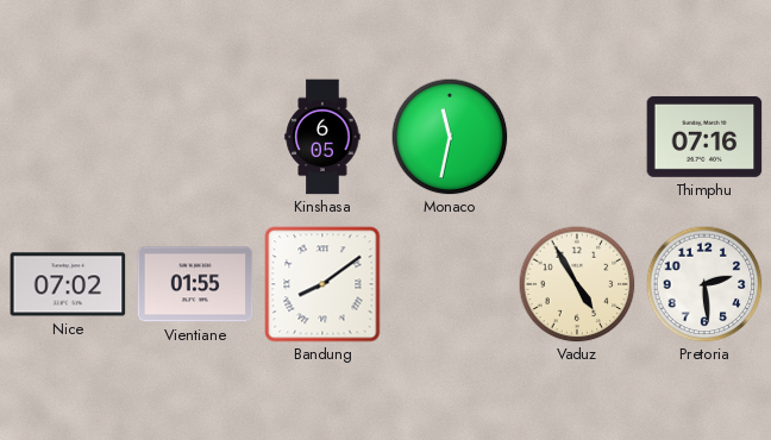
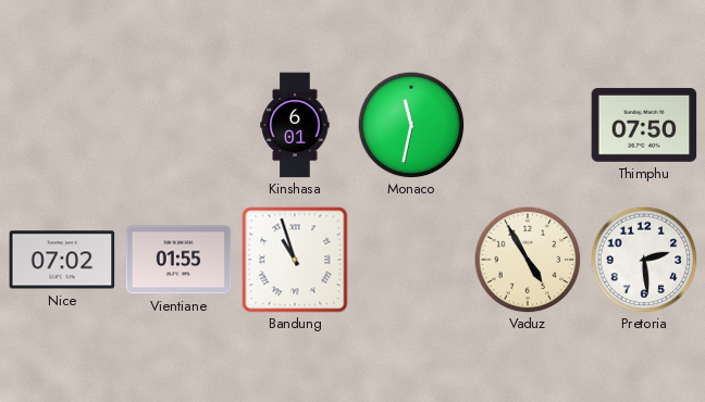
Kinshasa: 6:05 -> 6:01 (295, 125)
Thimphu: 07:16 -> 07:50 (644, 125)
Bandung: 8:09 -> 10:57 (295, 260)
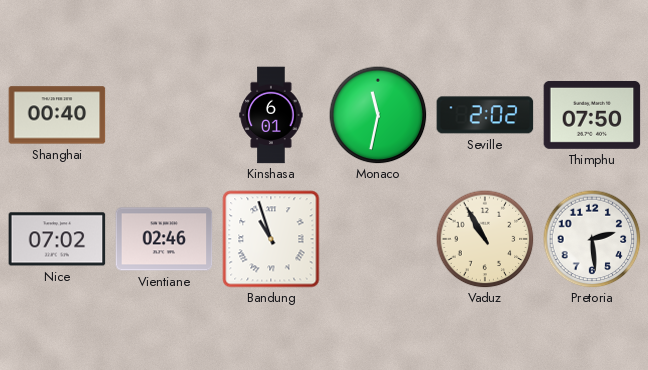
Shanghai: none -> 00:40 (57, 115)
Seville: none -> 2:02 (485, 115)
Vientiane: 01:55 -> 02:46 (164, 239)
Vaduz: 4:55 -> 10:55 (485, 239)
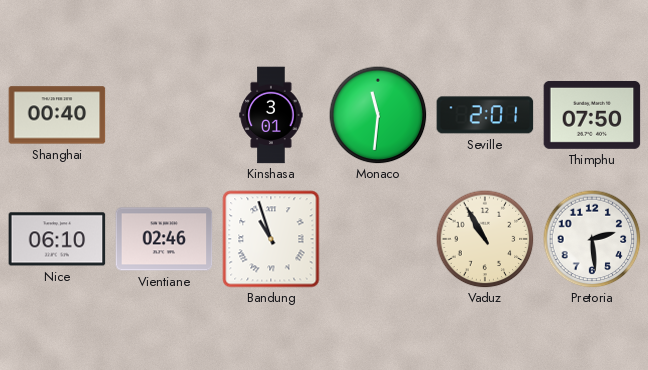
Kinshasa: 6:01 -> 3:01 (271, 115)
Monaco: 11:32 -> 11:31 (378, 115)
Seville: 2:02 -> 2:01 (485, 115)
Nice: 07:02 -> 06:10 (57, 239)
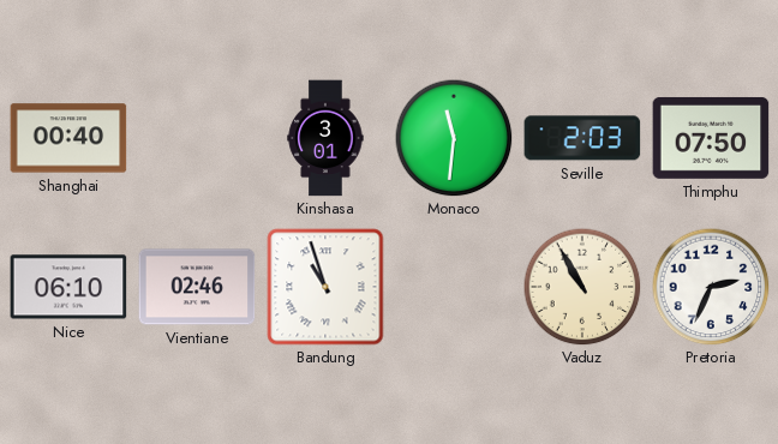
Seville: 2:01 -> 2:03 (582, 138)
Pretoria: 2:29 -> 2:34 (711, 287)
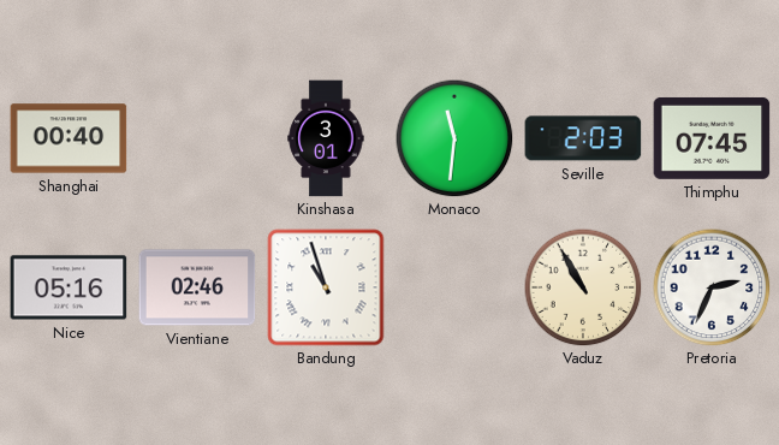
Thimphu: 07:50 -> 07:45 (712, 138)
Nice: 06:10 -> 05:16 (69, 287)
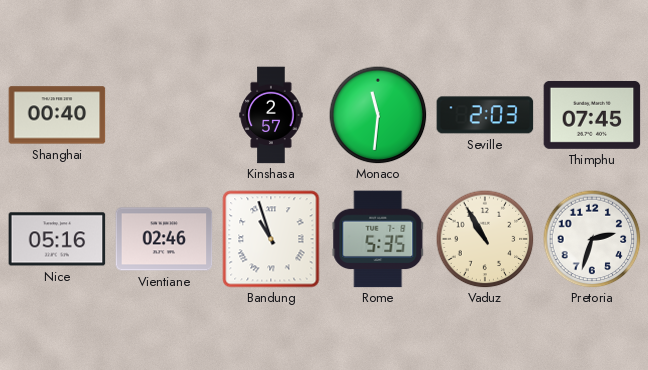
Kinshasa: 3:01 -> 2:57 (271, 115)
Rome: none -> 5:35 (378, 239)
Pretoria: 2:34 -> 2:33 (592, 239)
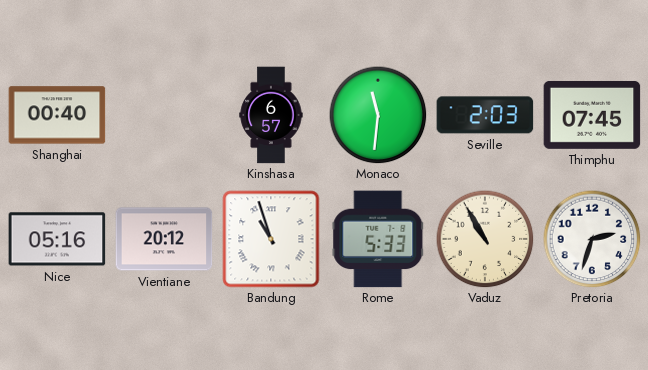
Kinshasa: 2:57 -> 6:57 (271, 115)
Vientiane: 02:46 -> 20:12 (164, 239)
Rome: 5:35 -> 5:33 (378, 239)
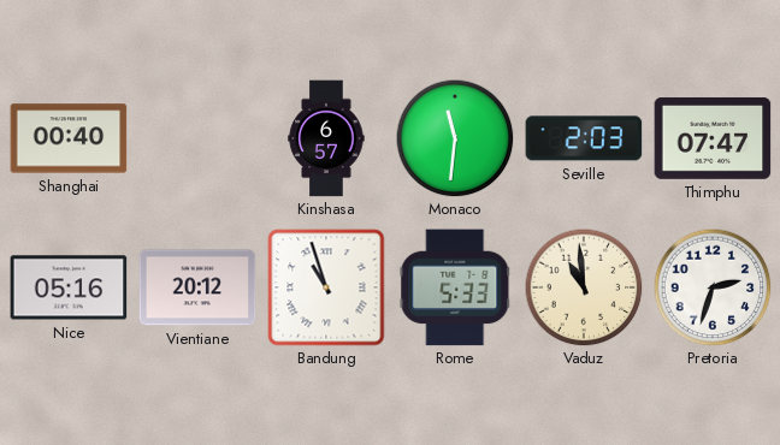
Thimphu: 07:45 -> 07:47 (713, 138)
Vaduz: 10:55 -> 10:59 (584, 287)
